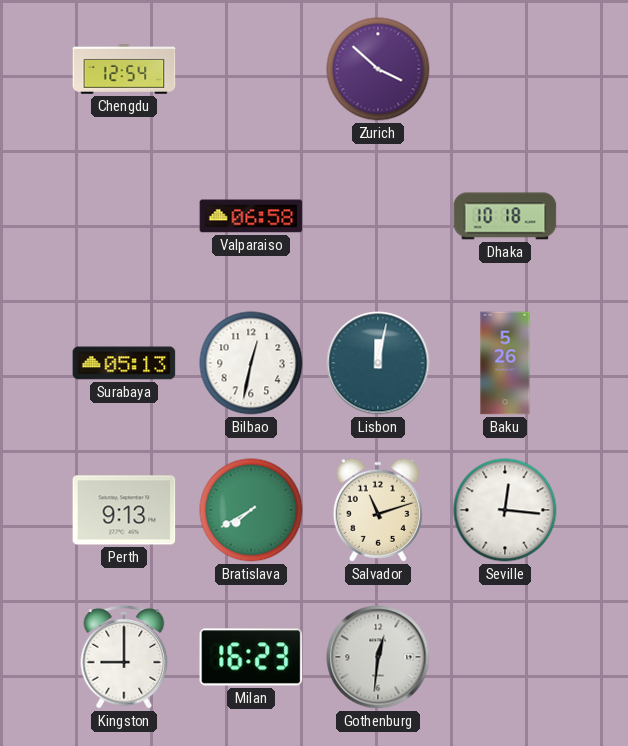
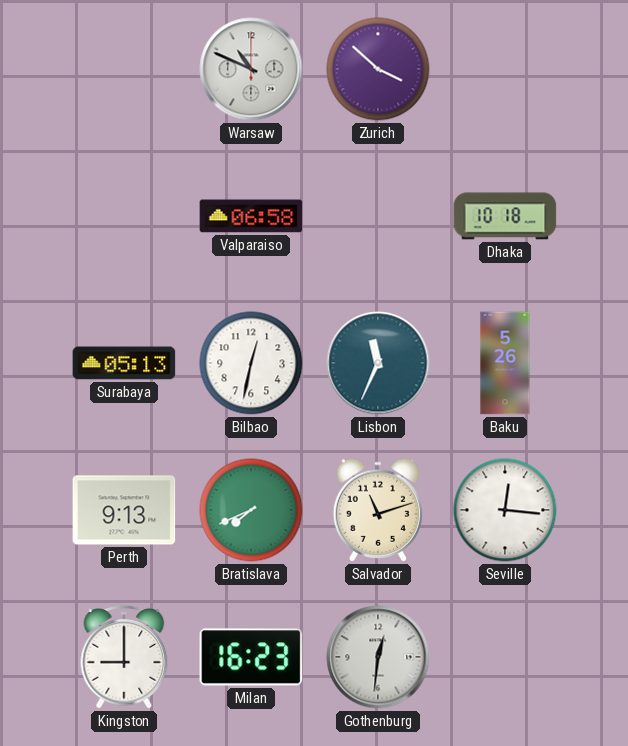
Chengdu: 12:54 -> none (124, 69)
Warsaw: none -> 10:49 (251, 69)
Lisbon: 12:02 -> 11:34 (378, 363)
Bratislava: 7:40 -> 7:41 (251, 510)
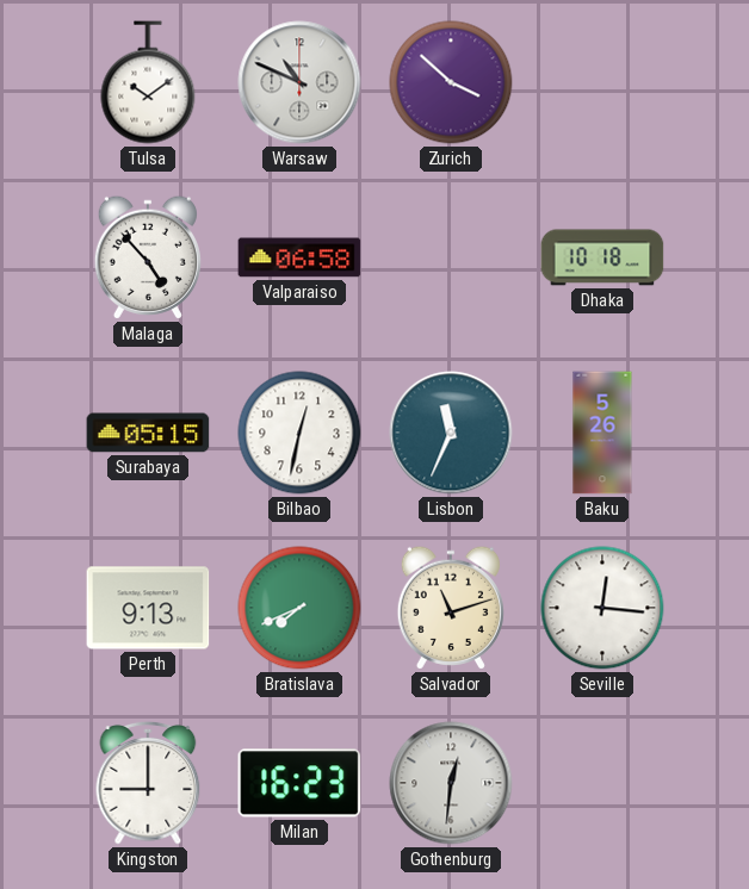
Tulsa: none -> 10:09 (148, 82)
Malaga: none -> 4:53 (148, 257)
Surabaya: 05:13 -> 05:15 (148, 433)
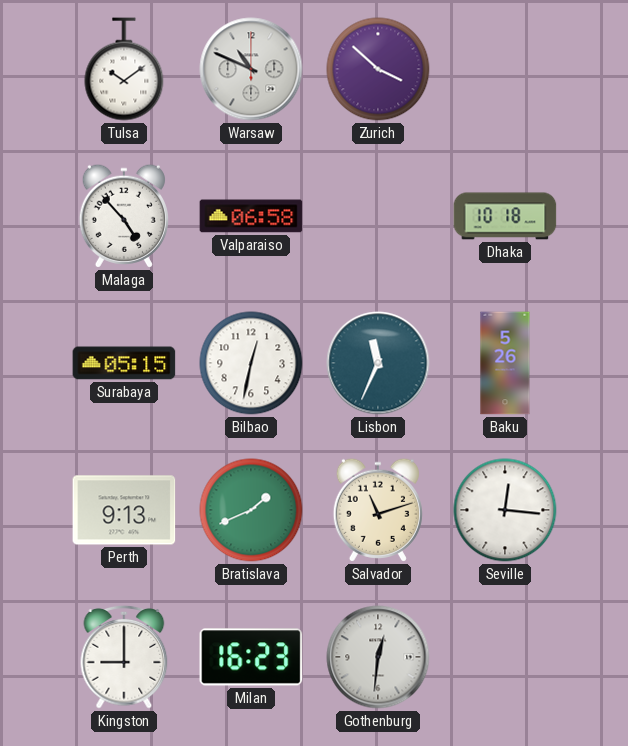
Bratislava: 7:41 -> 1:41 (251, 510)
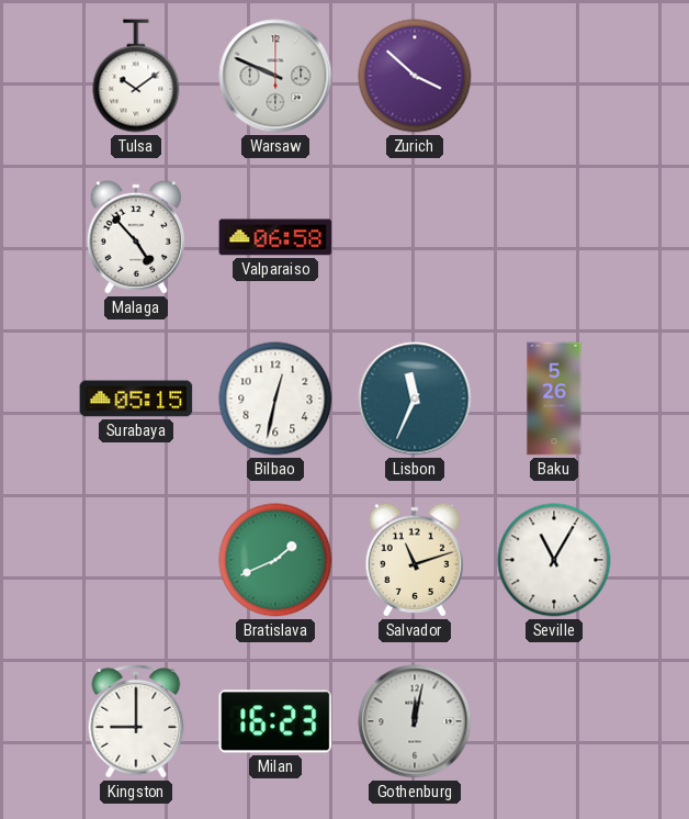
Warsaw: 10:49 -> 9:49 (275, 76)
Dhaka: 10:18 -> none (505, 216)
Perth: 9:13 -> none (124, 510)
Seville: 12:16 -> 11:05 (554, 560)
Gothenburg: 12:31 -> 12:02 (415, 721)
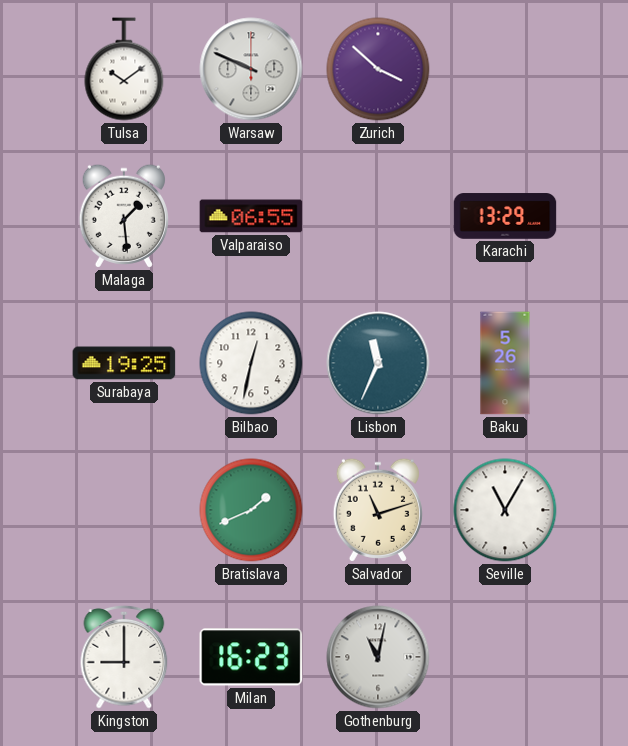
Malaga: 4:53 -> 1:29 (124, 216)
Valparaiso: 06:58 -> 06:55 (251, 216)
Karachi: none -> 13:29 (505, 216)
Surabaya: 05:15 -> 19:25 (124, 363)
Gothenburg: 12:02 -> 11:02 (378, 657)
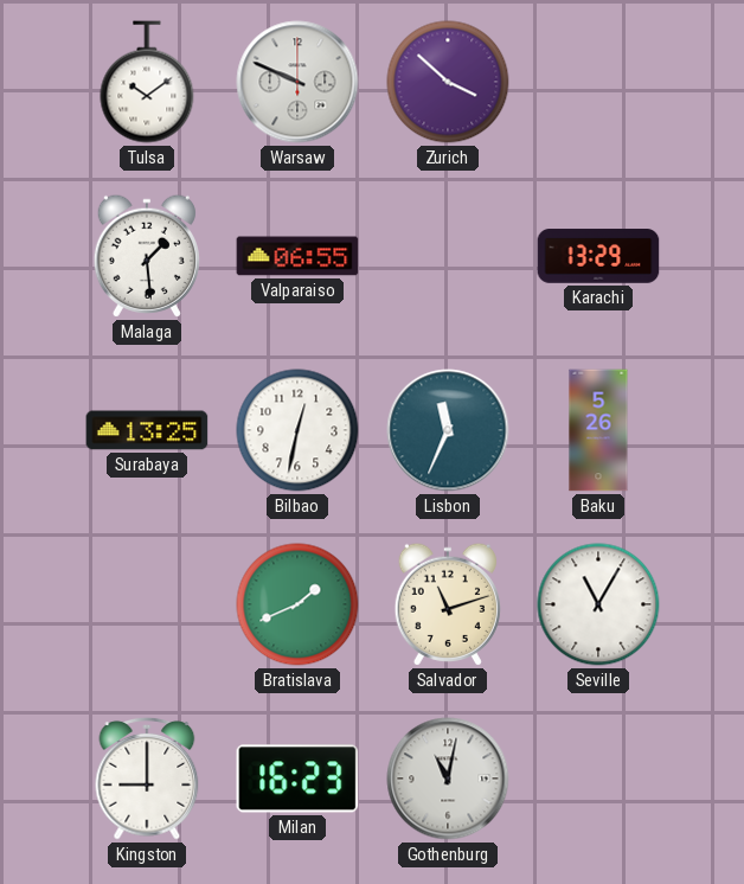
Surabaya: 19:25 -> 13:25 (147, 430)
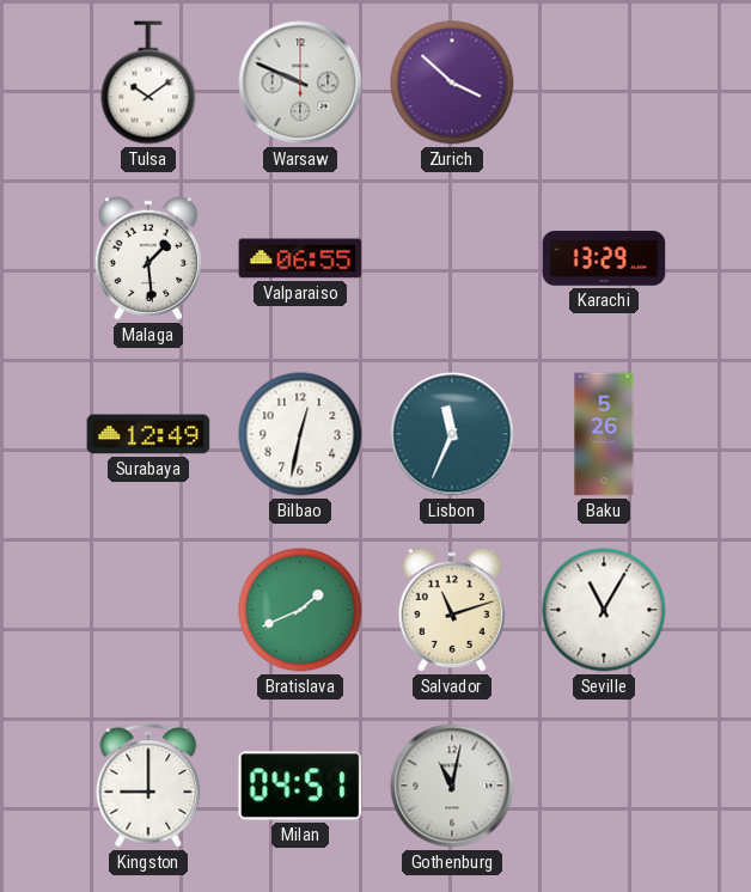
Surabaya: 13:25 -> 12:49 (148, 434)
Milan: 16:23 -> 04:51 (300, 786)
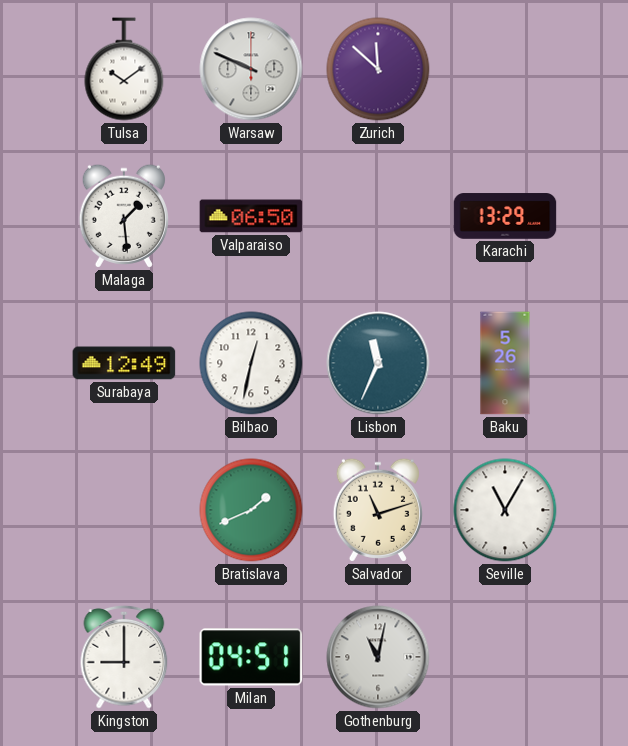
Zurich: 3:52 -> 11:52 (378, 69)
Valparaiso: 06:55 -> 06:50 (251, 216)
